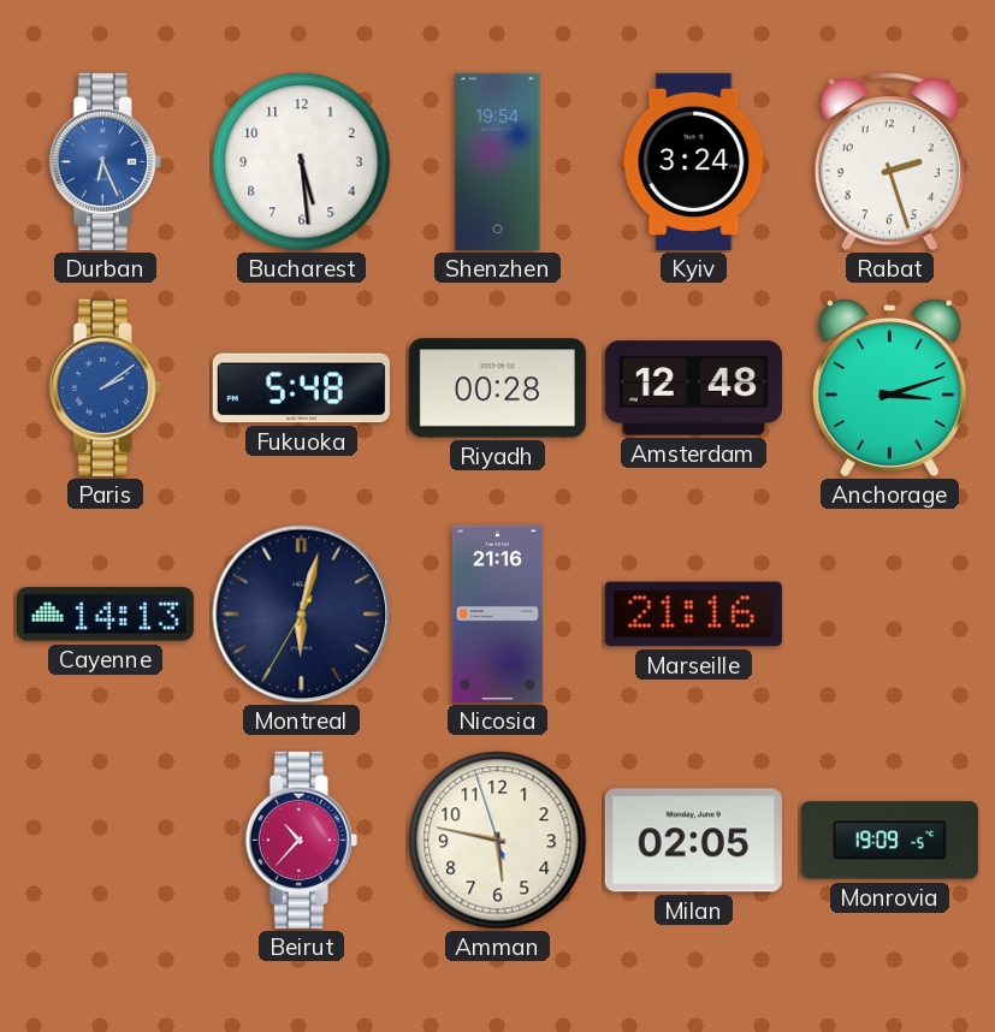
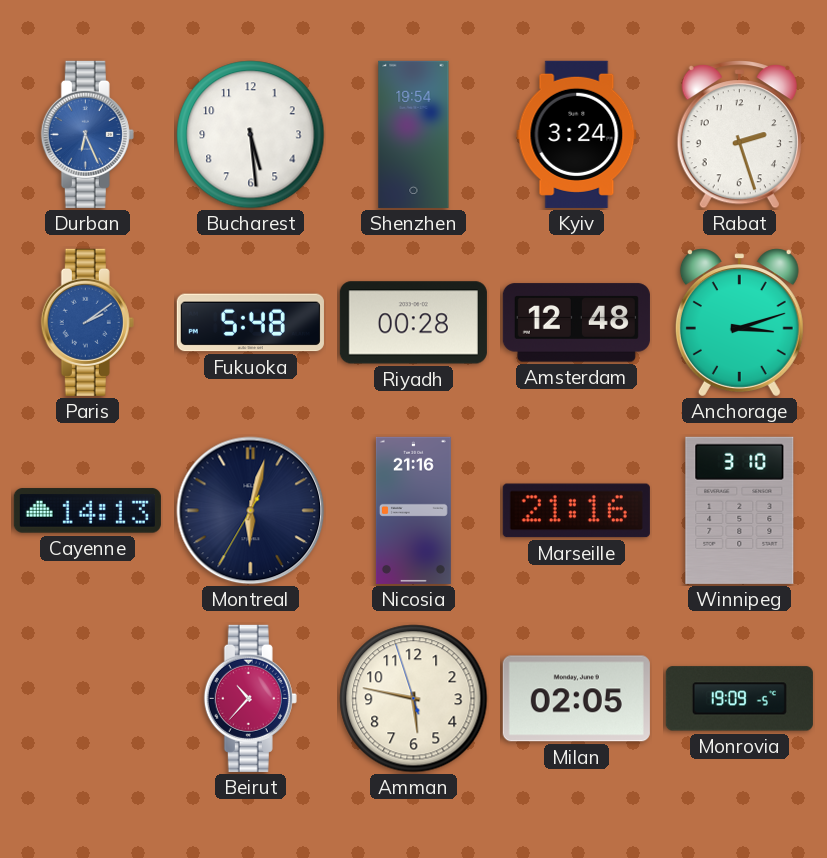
Winnipeg: none -> 3:10 (740, 510)
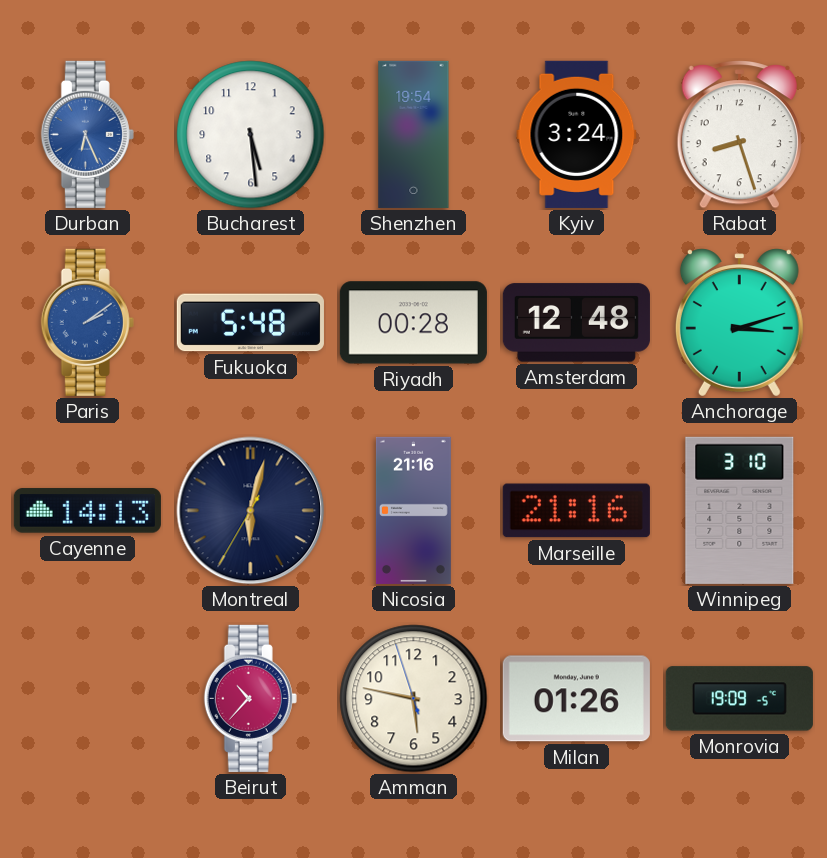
Rabat: 2:27 -> 8:27 (739, 135)
Milan: 02:05 -> 01:26 (576, 699)
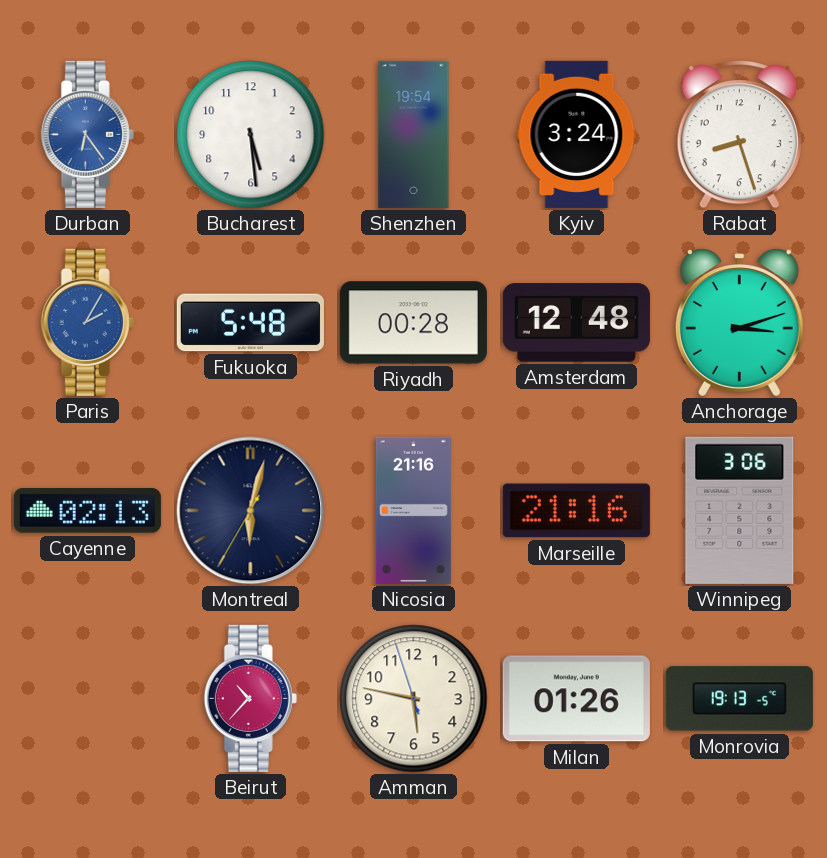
Durban: 6:26 -> 6:24 (87, 134)
Paris: 2:09 -> 2:05 (87, 322)
Cayenne: 14:13 -> 02:13 (87, 511)
Winnipeg: 3:10 -> 3:06 (740, 510)
Monrovia: 19:09 -> 19:13 (739, 699)
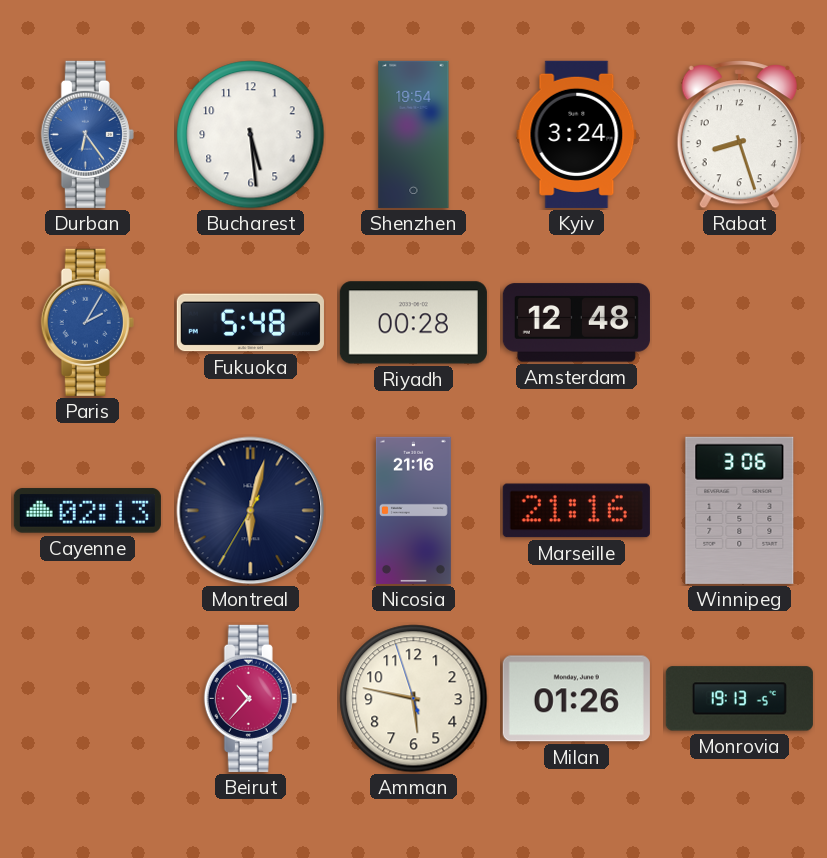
Anchorage: 3:12 -> none (739, 323)
